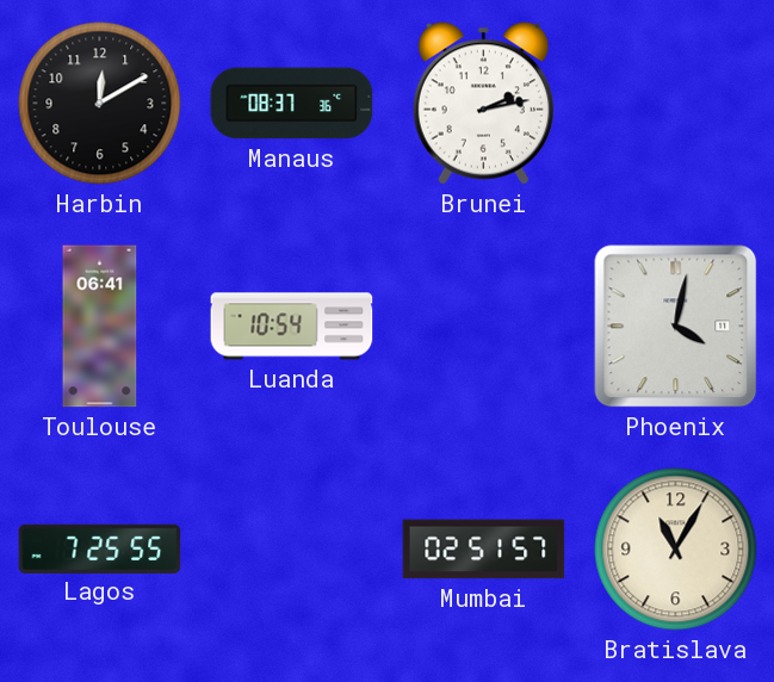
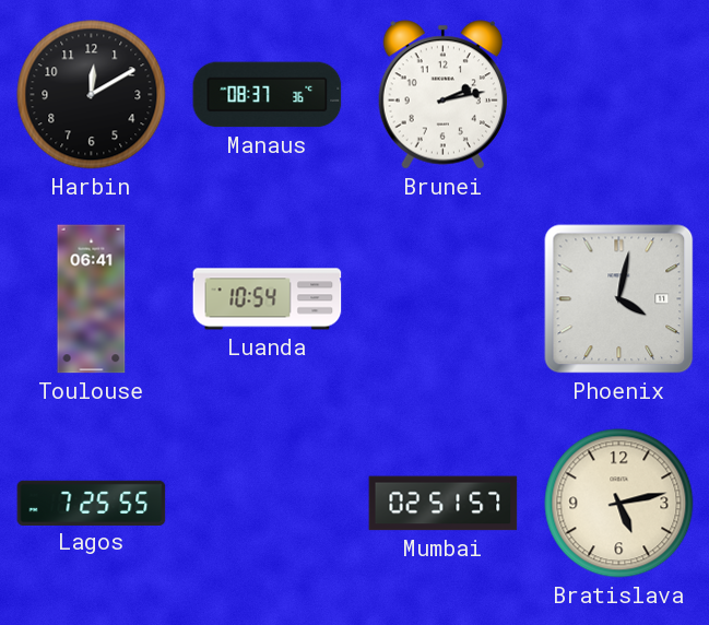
Bratislava: 11:05 -> 5:13 (619, 504)
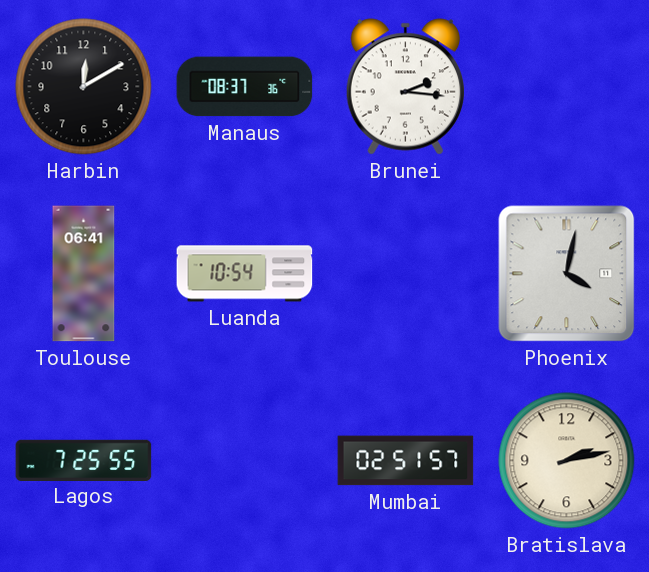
Brunei: 2:13 -> 2:16 (405, 87)
Bratislava: 5:13 -> 2:13 (567, 461)
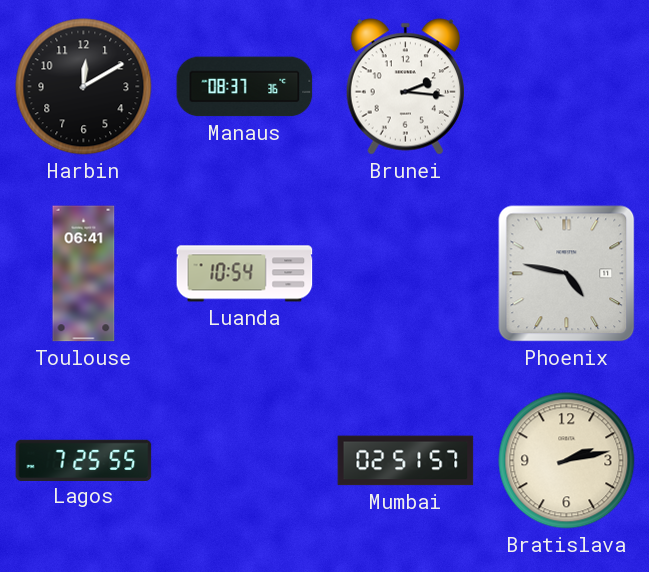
Phoenix: 4:02 -> 4:47 (567, 274)
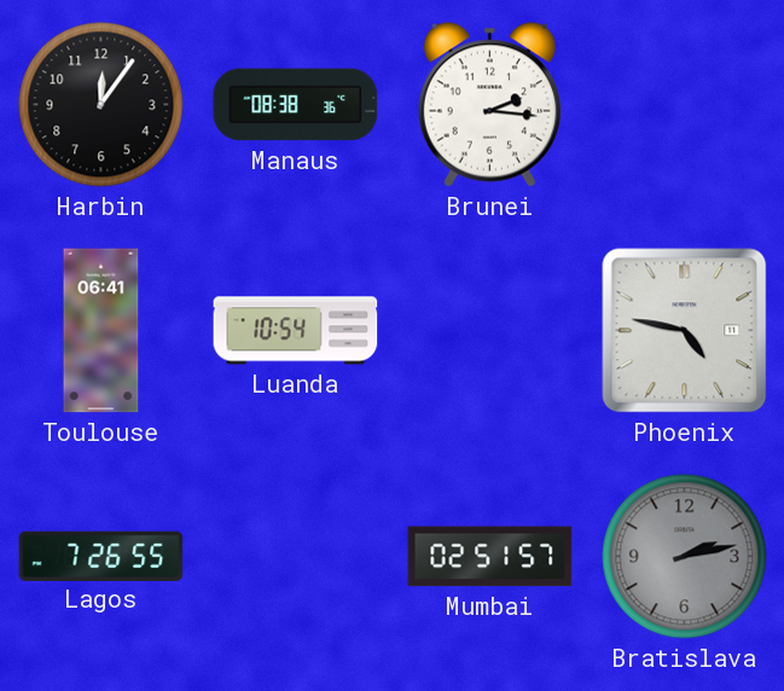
Harbin: 12:10 -> 12:06 (101, 105)
Manaus: 08:37 -> 08:38 (296, 105)
Lagos: 7:25 -> 7:26 (101, 556)
Bratislava dial: cream -> grey (685, 557)
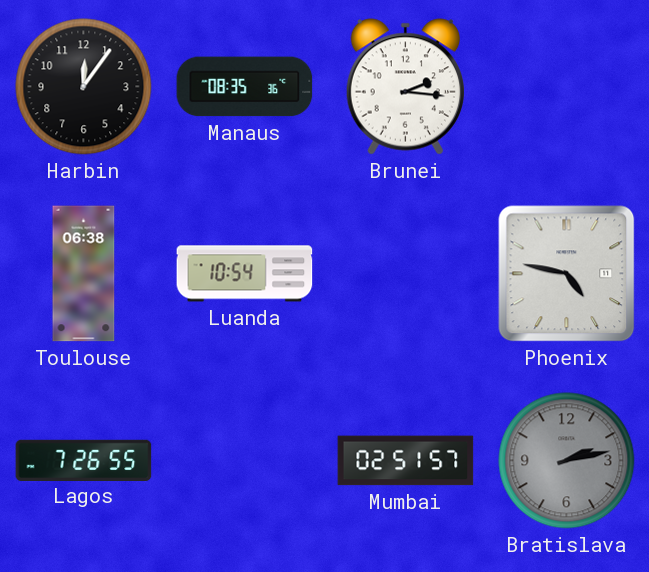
Manaus: 08:38 -> 08:35 (245, 87)
Toulouse: 06:41 -> 06:38 (84, 274)
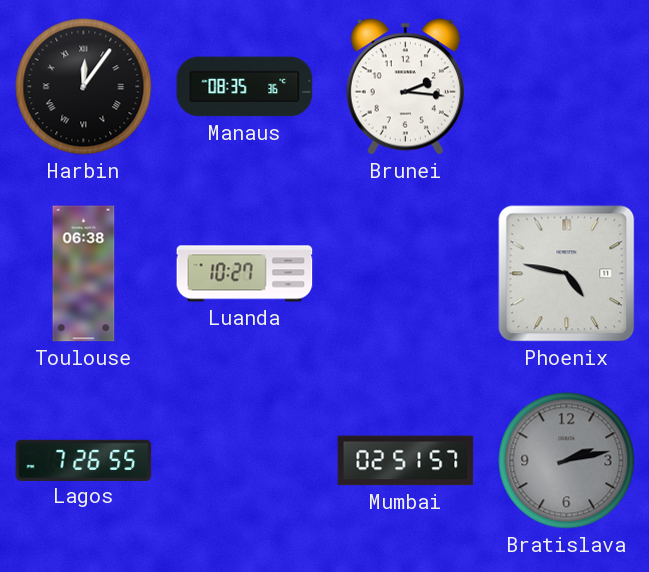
Harbin numerals: Arabic -> Roman (84, 87)
Luanda: 10:54 -> 10:27 (245, 274)
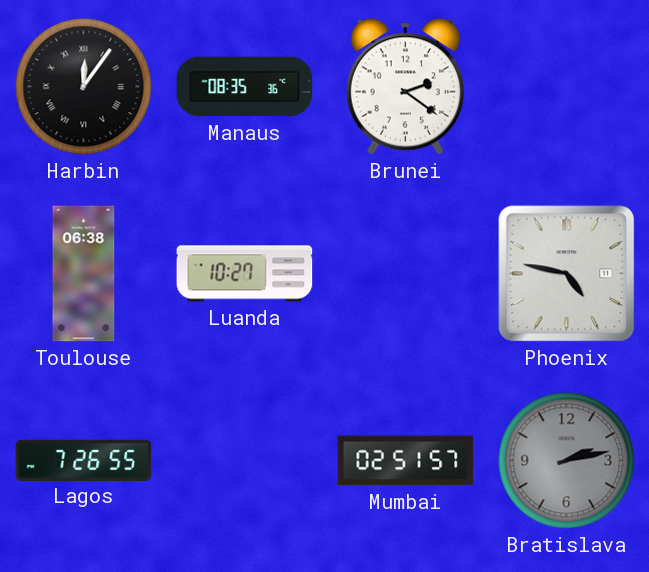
Brunei: 2:16 -> 2:21 (405, 87)
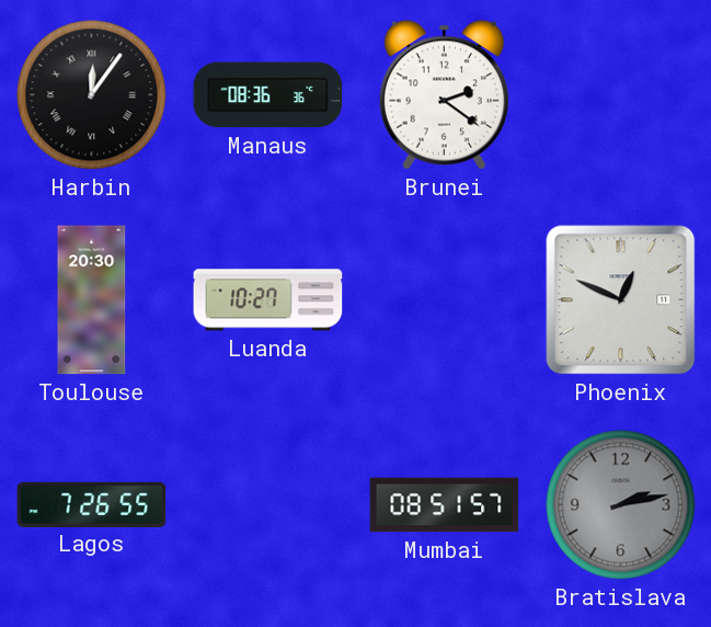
Manaus: 08:35 -> 08:36 (268, 95)
Toulouse: 06:38 -> 20:30 (92, 300)
Phoenix: 4:47 -> 12:49 (621, 300)
Mumbai: 02:51 -> 08:51 (445, 505)
